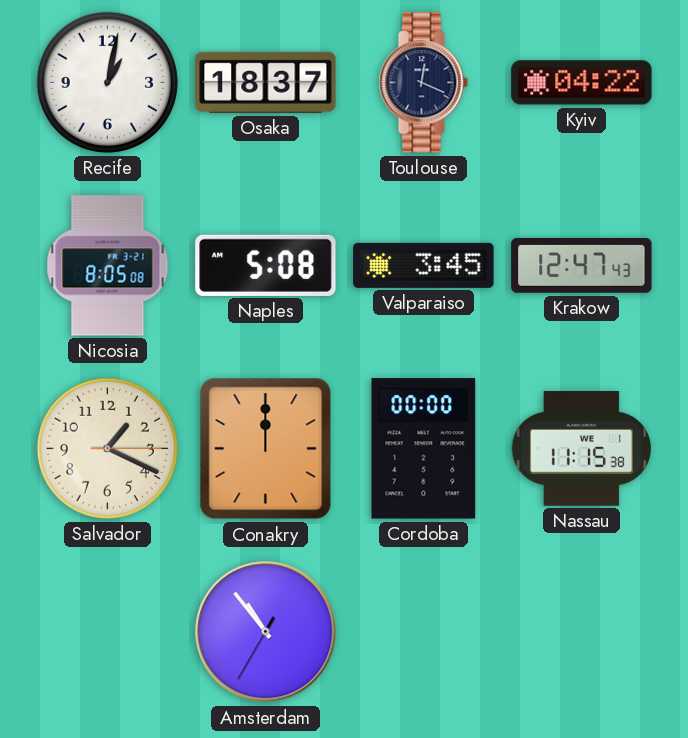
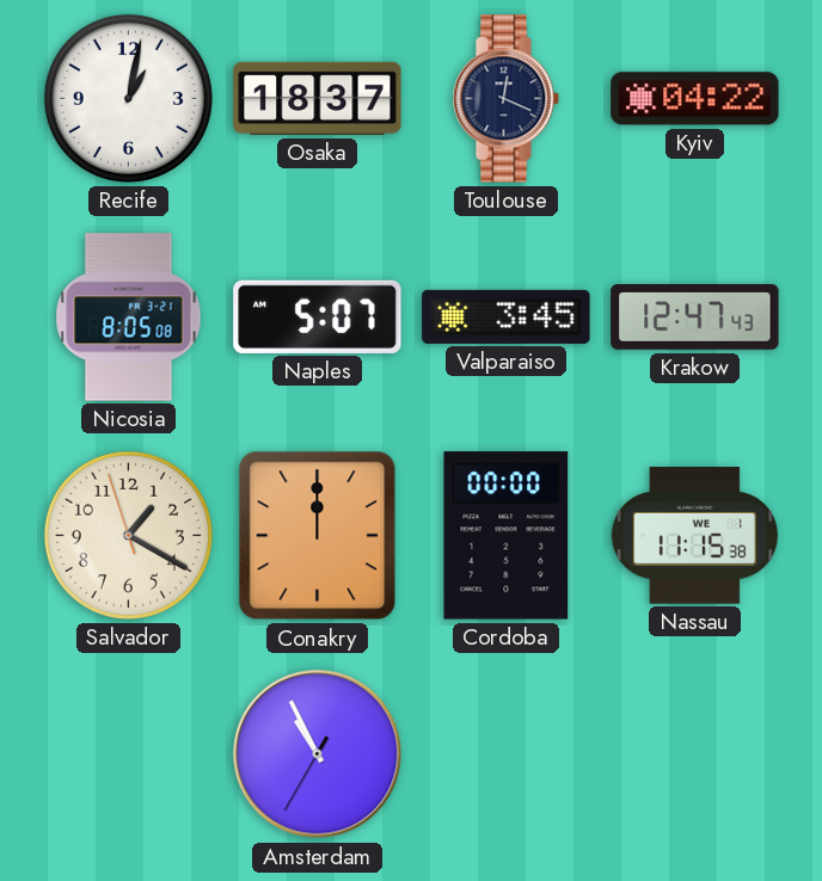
Naples: 5:08 -> 5:07 (318, 316)
Salvador: 1:19:15 -> 1:19:57 (128, 535)
Amsterdam: 10:53 -> 10:55 (318, 754)
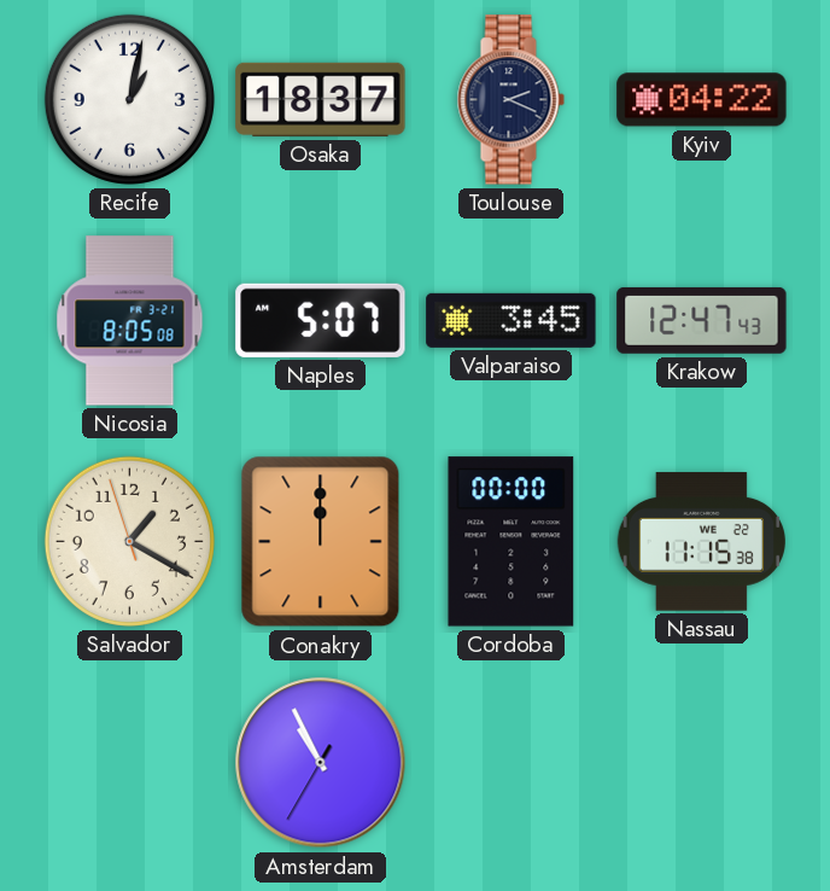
Toulouse: 12:19 -> 2:19 (510, 100)
Nassau date: WE 1 -> WE 22 (701, 542)
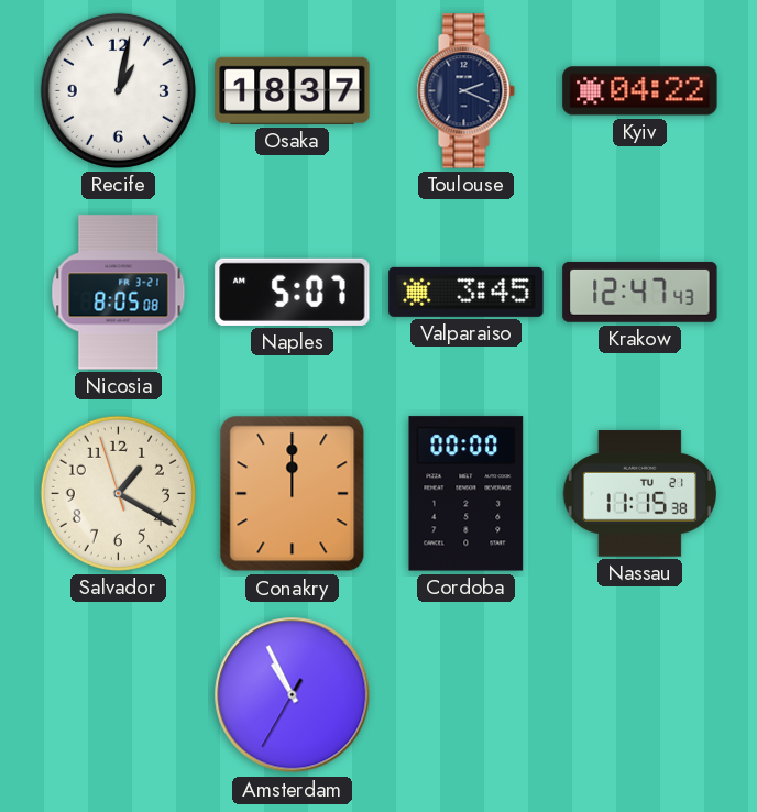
Nassau date: WE 22 -> TU 21 (639, 494)
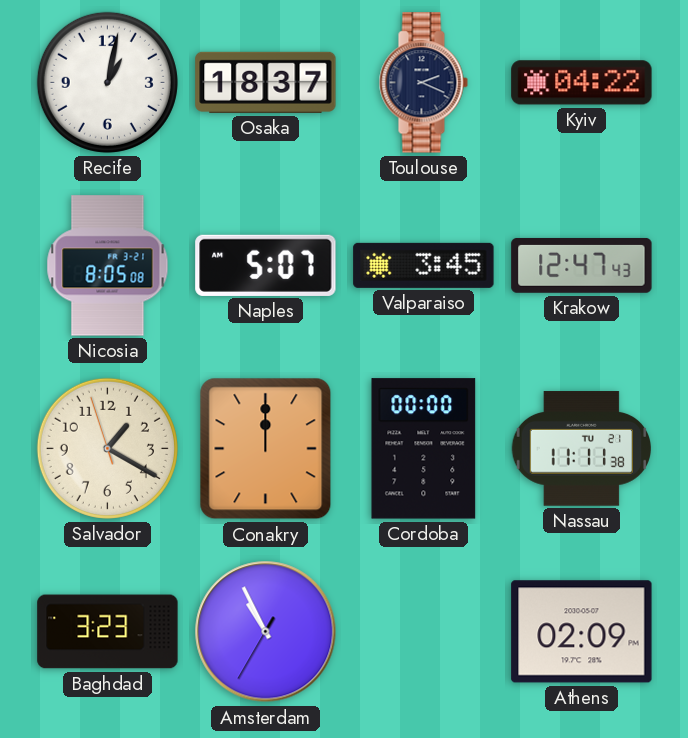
Nassau: 11:15 -> 11:11 (581, 449)
Baghdad: none -> 3:23 (108, 632)
Athens: none -> 02:09 (582, 632)
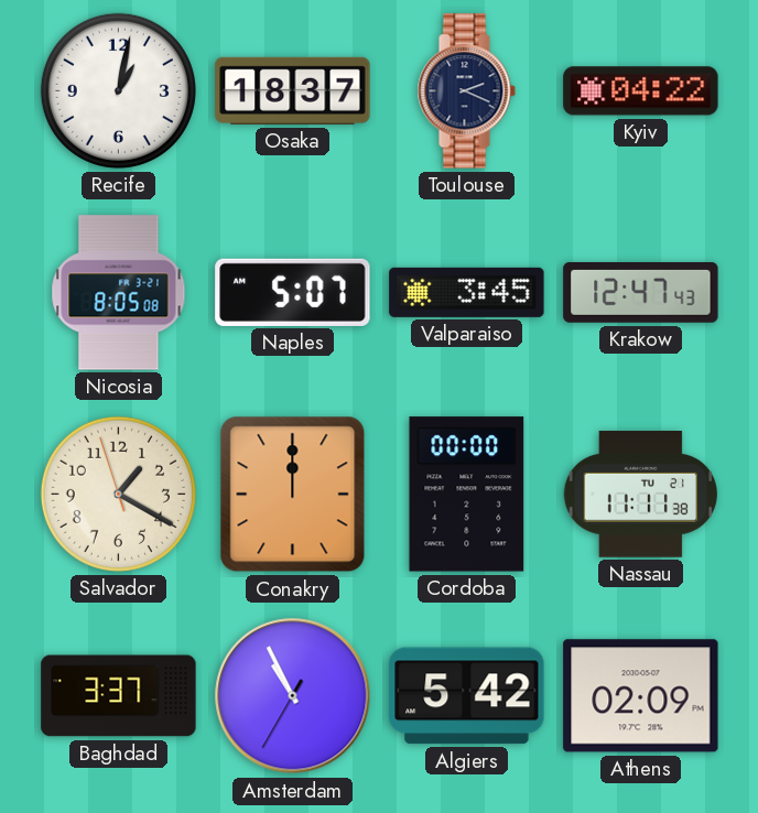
Baghdad: 3:23 -> 3:37 (119, 696)
Algiers: none -> 5:42 (467, 696)
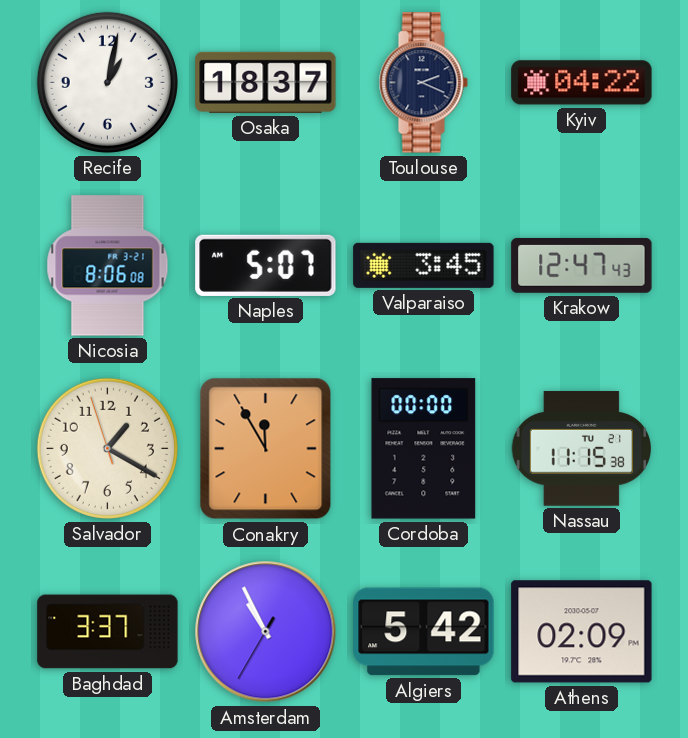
Nicosia: 8:05 -> 8:06 (108, 266)
Conakry: 12:00 -> 11:55 (266, 449)
Nassau: 11:11 -> 11:15 (581, 449)
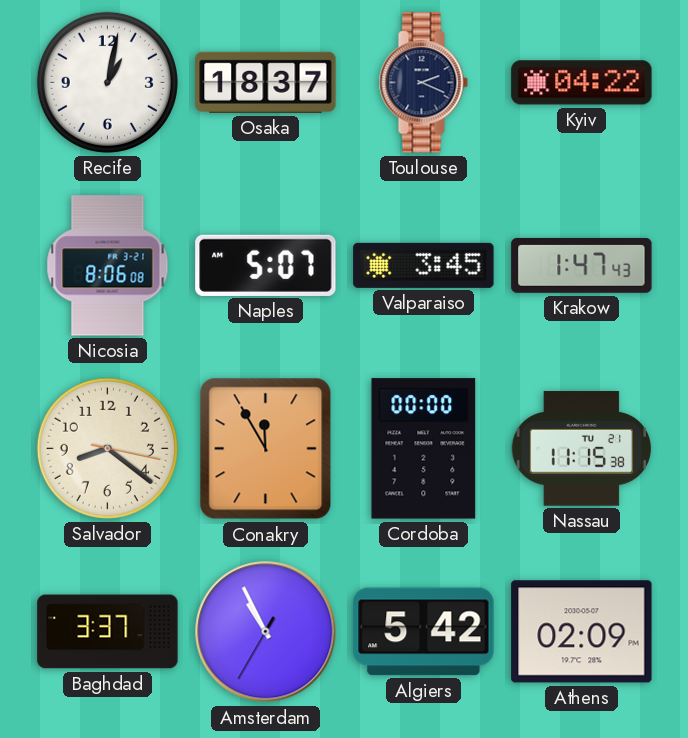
Krakow: 12:47 -> 1:47 (582, 265)
Salvador: 1:19 -> 8:21 (107, 448)
